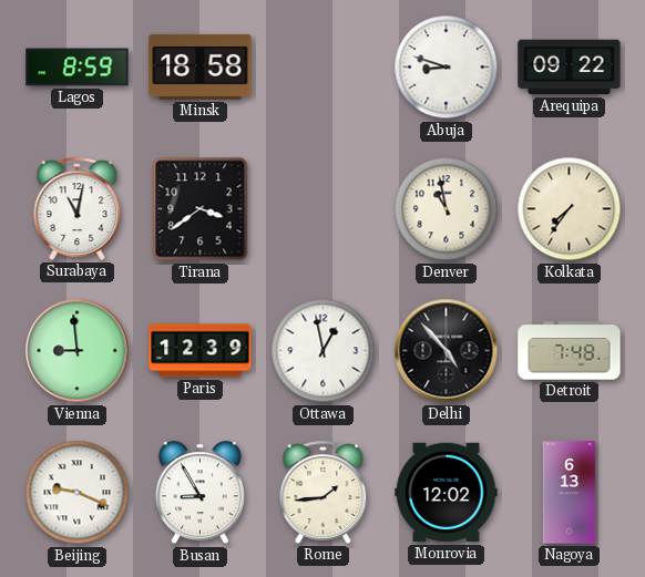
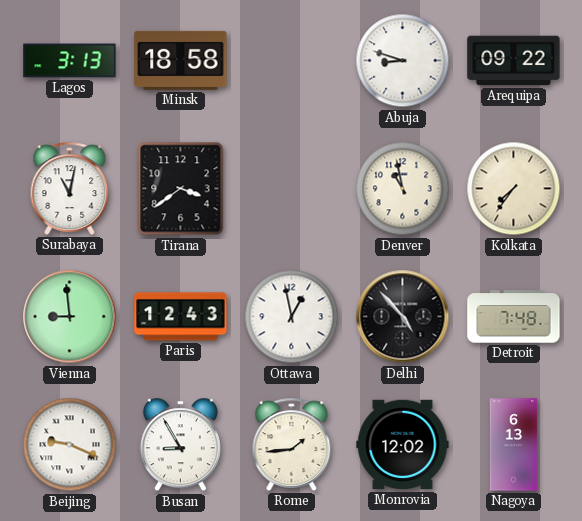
Lagos: 8:59 -> 3:13 (70, 61)
Paris: 12:39 -> 12:43 (181, 317)
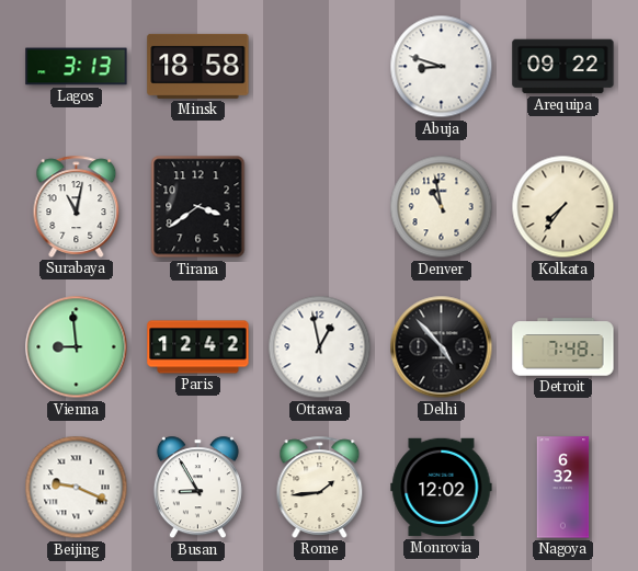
Paris: 12:43 -> 12:42 (198, 347)
Nagoya: 6:13 -> 6:32 (563, 488)
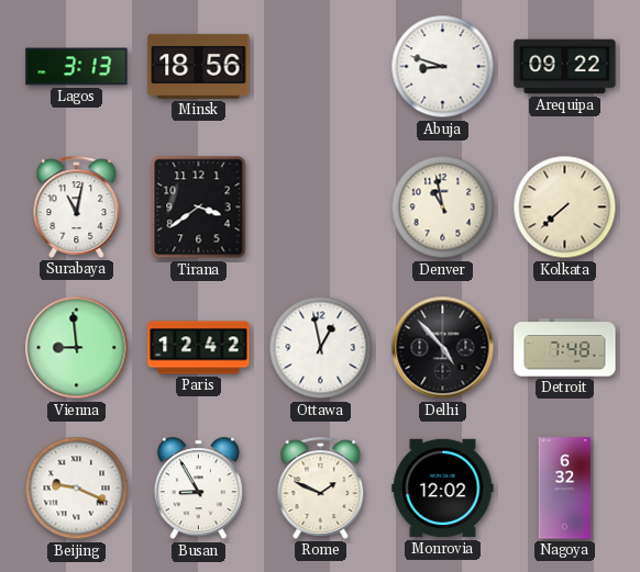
Minsk: 18:58 -> 18:56 (199, 66)
Kolkata: 7:36 -> 7:38 (565, 208)
Rome: 1:44 -> 1:49 (321, 487)
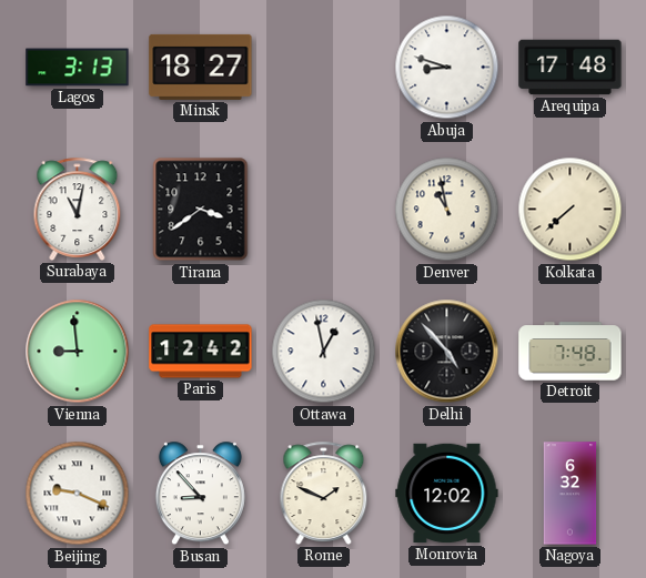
Minsk: 18:56 -> 18:27 (201, 67)
Arequipa: 09:22 -> 17:48 (571, 68)
Busan: 8:55 -> 8:53 (200, 494)
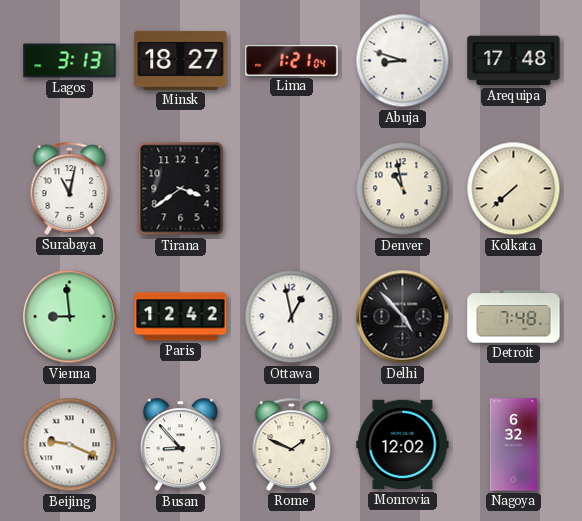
Lima: none -> 1:21 (292, 61)
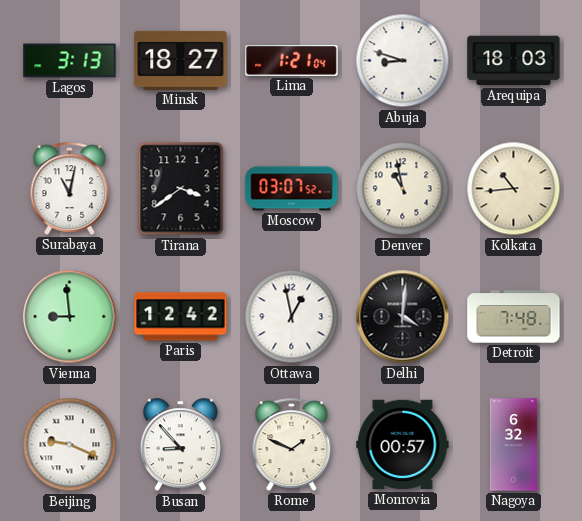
Arequipa: 17:48 -> 18:03 (514, 61)
Moscow: none -> 03:07 (292, 189)
Kolkata: 7:38 -> 10:44 (514, 189)
Delhi: 4:53 -> 4:01 (403, 317)
Monrovia: 12:02 -> 00:57 (403, 445)
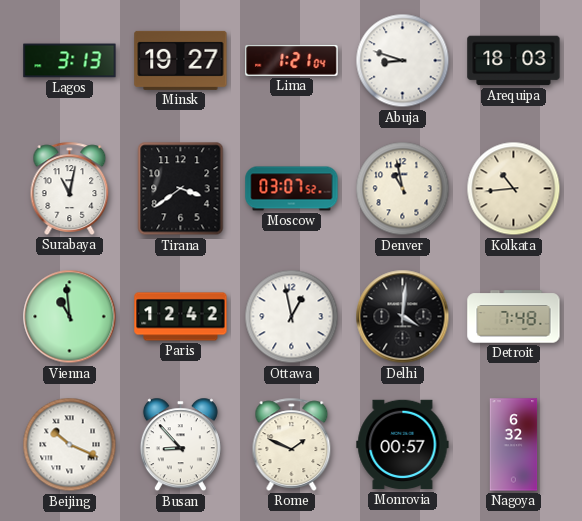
Minsk: 18:27 -> 19:27 (181, 60)
Vienna: 8:59 -> 10:59 (70, 317)
Beijing: 9:19 -> 10:19 (70, 445)
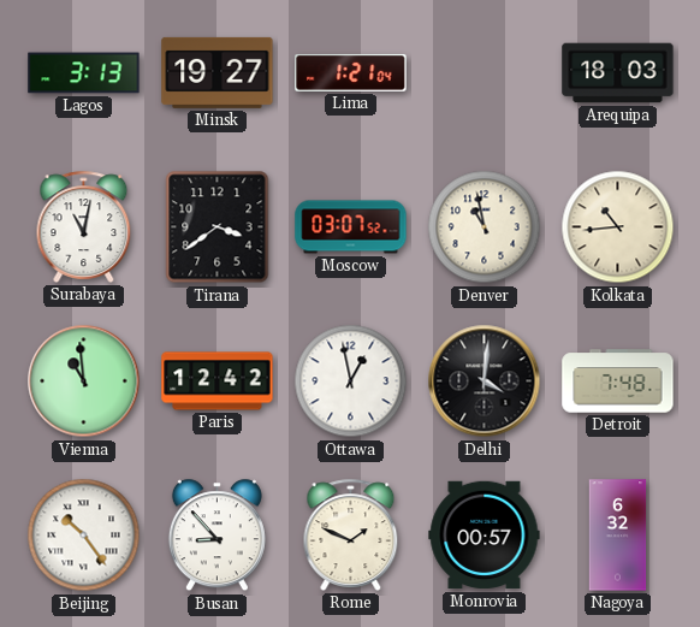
Abuja: 8:48 -> none (403, 61)
Beijing: 10:19 -> 10:24 (84, 536)
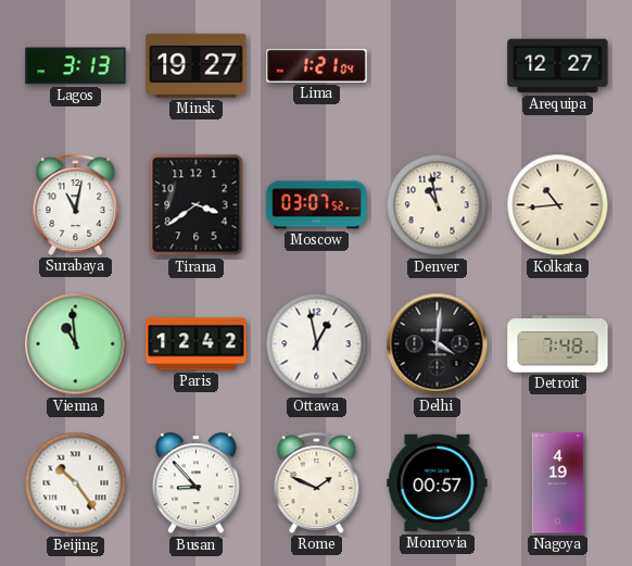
Arequipa: 18:03 -> 12:27 (558, 66)
Nagoya: 6:32 -> 4:19 (558, 483)
